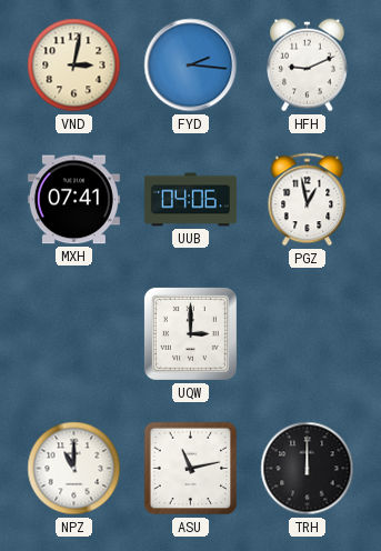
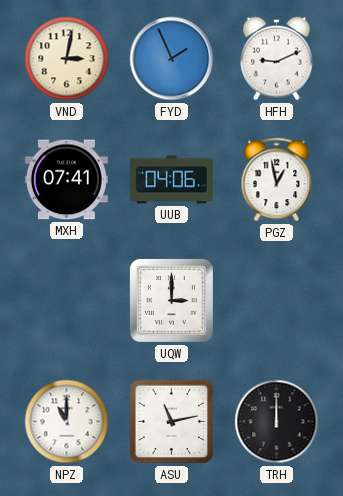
FYD: 2:16 -> 1:56 (172, 59)
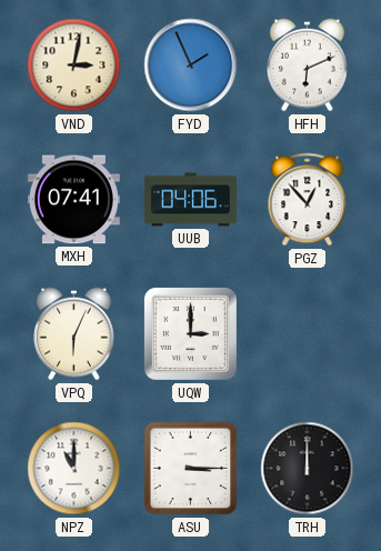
HFH: 9:11 -> 6:11 (308, 66)
PGZ: 12:58 -> 12:53 (308, 200)
VPQ: none -> 6:04 (74, 334)
ASU: 11:13 -> 3:15 (191, 469)
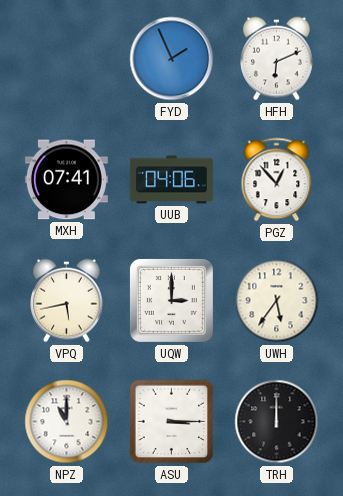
VND: 3:02 -> none (74, 66)
VPQ: 6:04 -> 5:43 (67, 301)
UWH: none -> 5:36 (277, 301)
